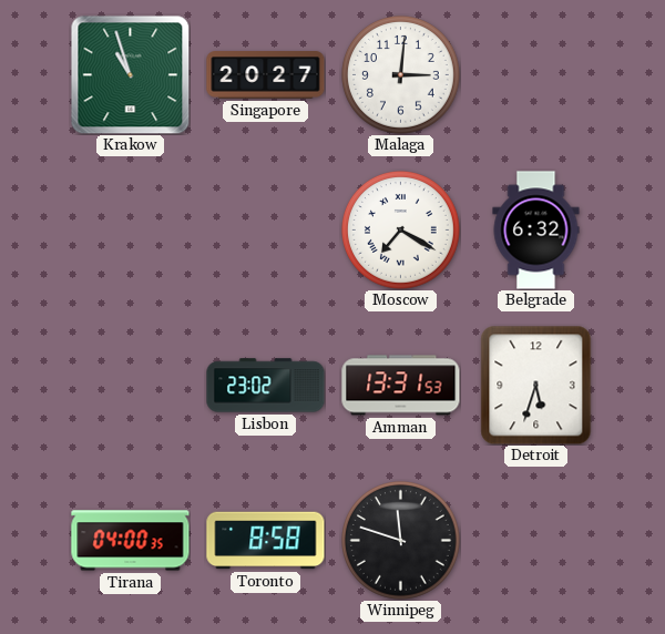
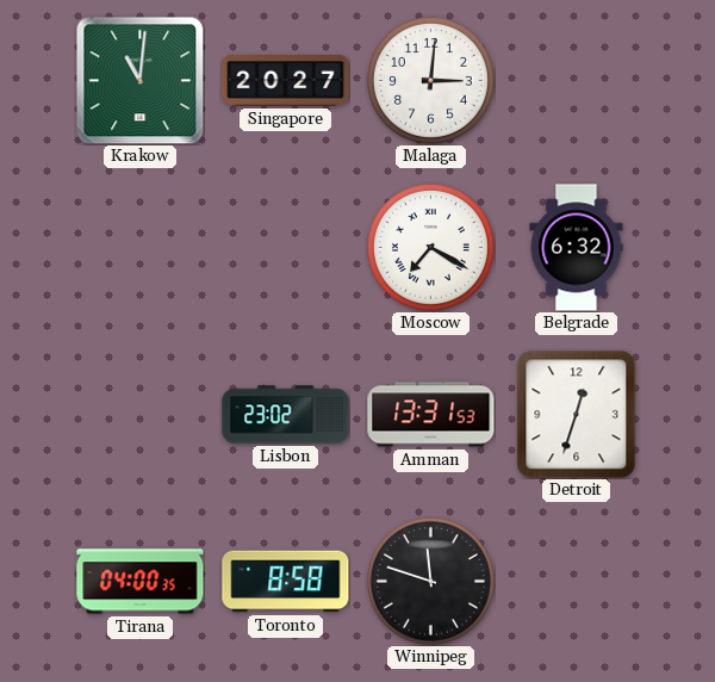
Krakow: 10:57 -> 11:01 (139, 80)
Detroit: 5:33 -> 12:33 (577, 414)
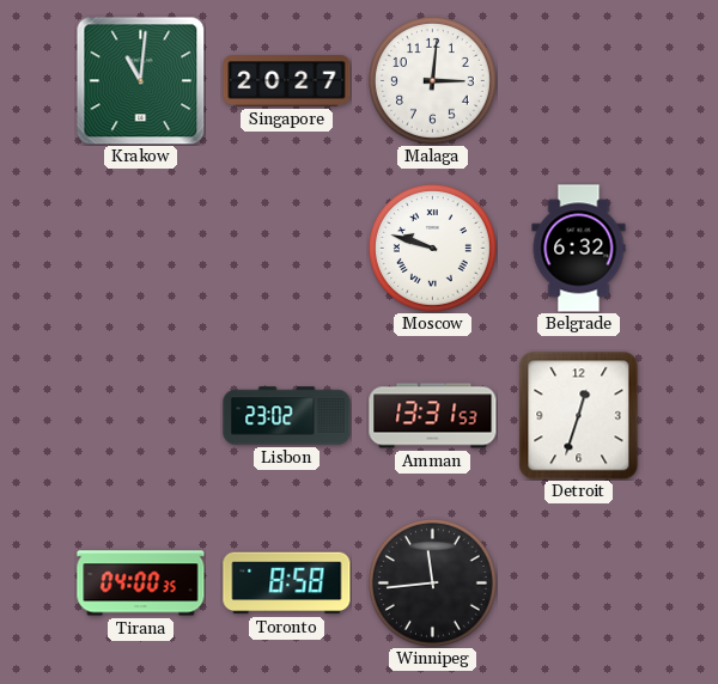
Moscow: 7:20 -> 9:48 (433, 249)
Winnipeg: 11:48 -> 11:44 (433, 584)
